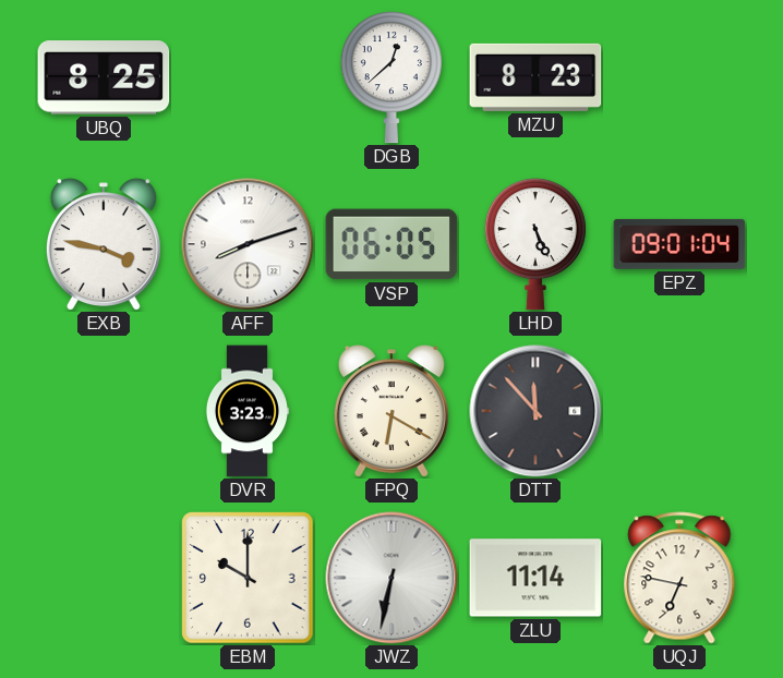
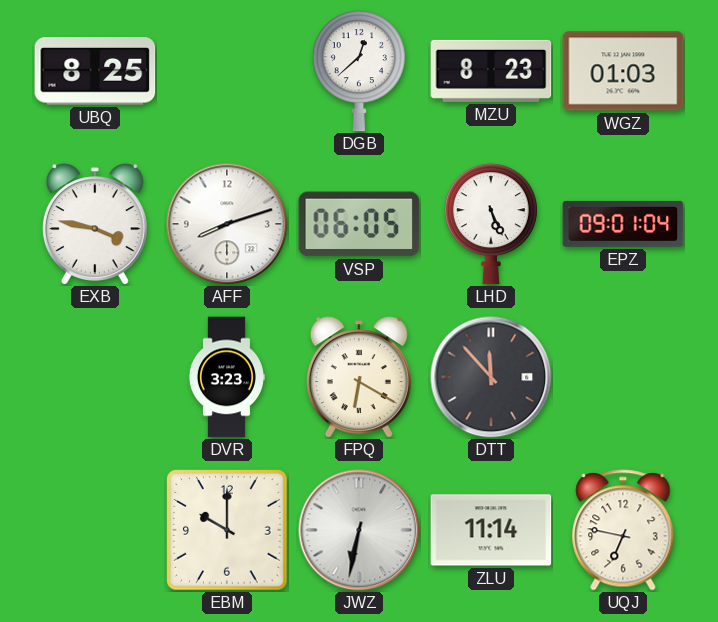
WGZ: none -> 01:03 (623, 71)
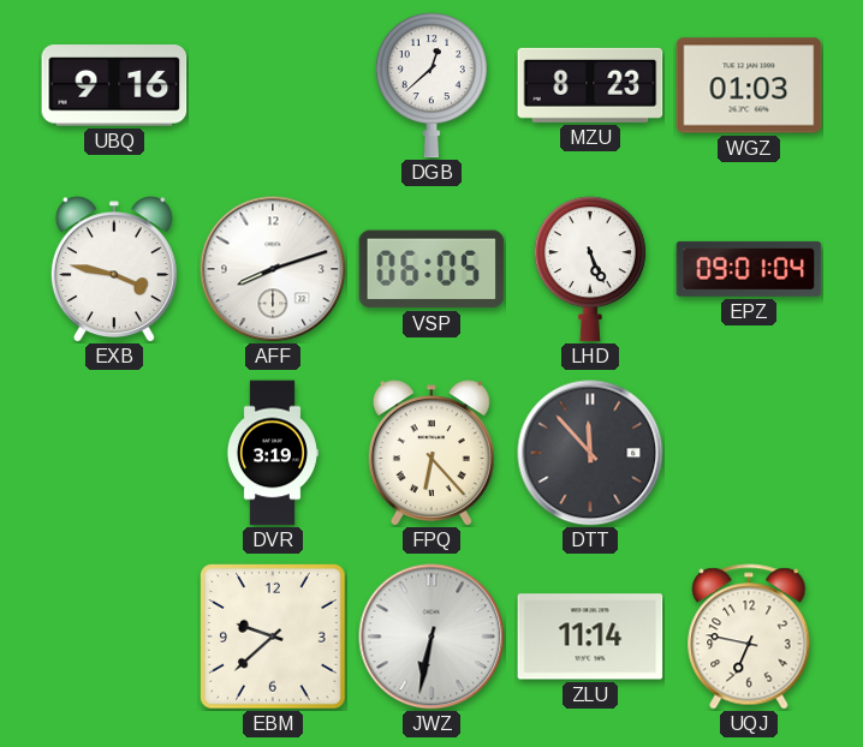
UBQ: 8:25 -> 9:16 (114, 85)
DVR: 3:23 -> 3:19 (272, 453)
FPQ: 6:20 -> 6:23 (431, 453)
EBM: 10:00 -> 9:38 (273, 637)
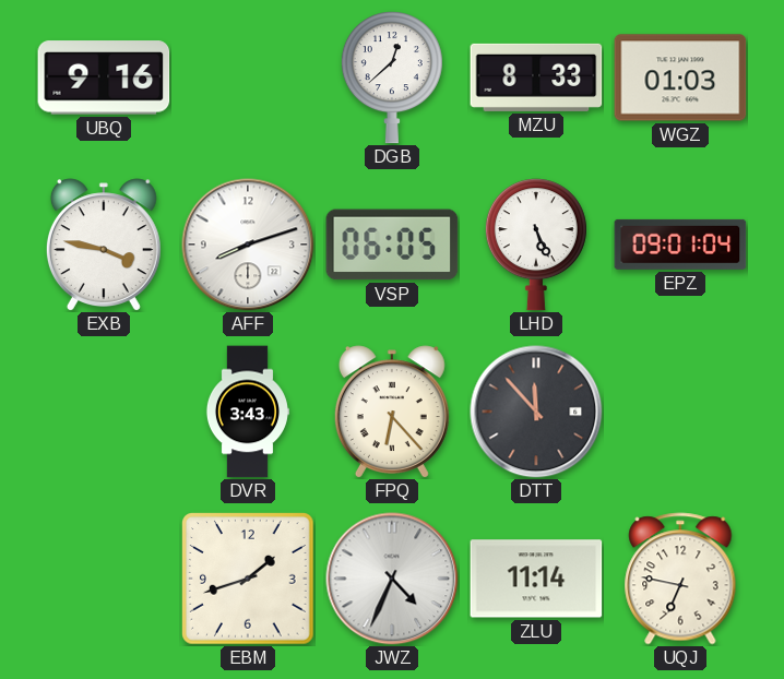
MZU: 8:23 -> 8:33 (536, 78)
DVR: 3:19 -> 3:43 (247, 412)
EBM: 9:38 -> 1:42 (248, 579)
JWZ: 6:32 -> 4:34 (392, 579)
